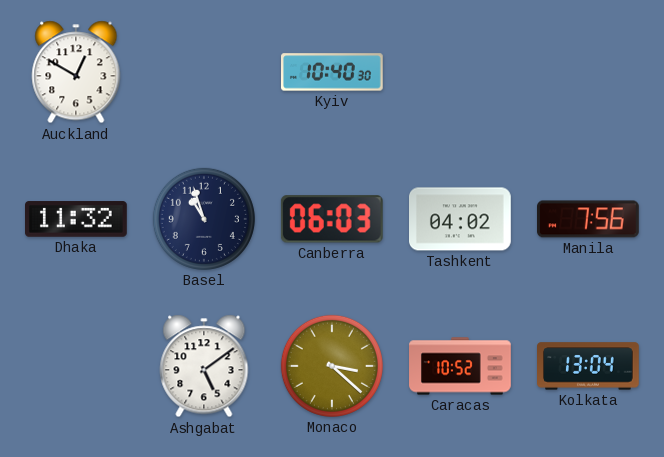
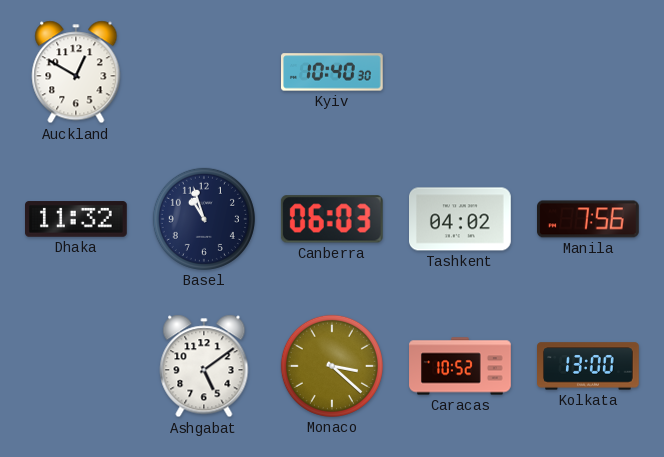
Kolkata: 13:04 -> 13:00 (589, 366)
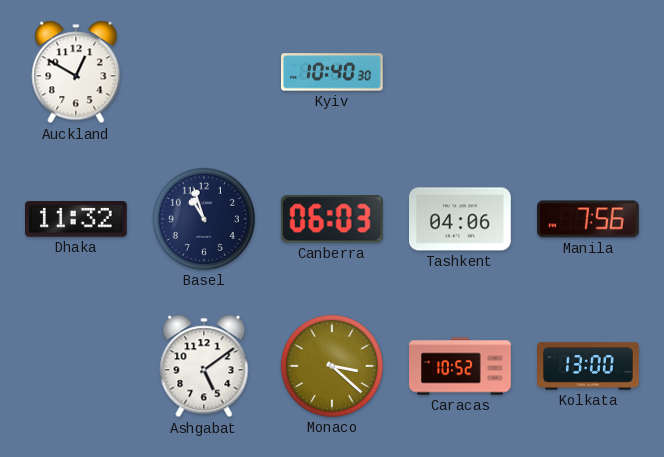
Tashkent: 04:02 -> 04:06 (461, 219)
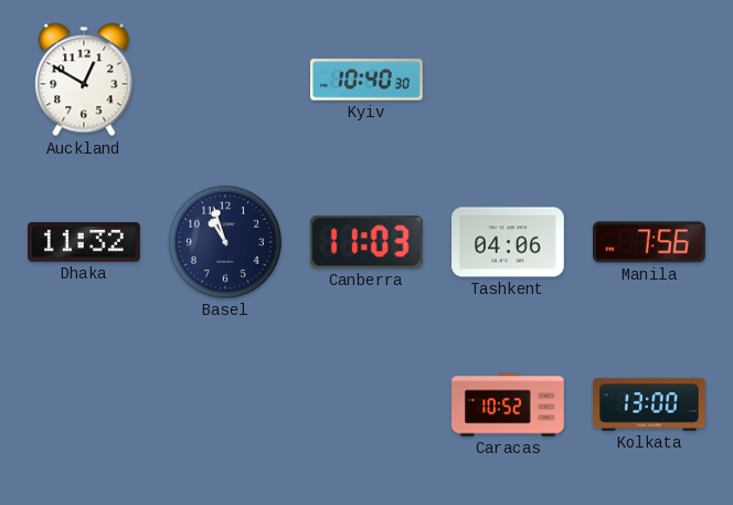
Canberra: 06:03 -> 11:03 (366, 242)
Ashgabat: 5:09 -> none (204, 366)
Monaco: 3:22 -> none (332, 366)
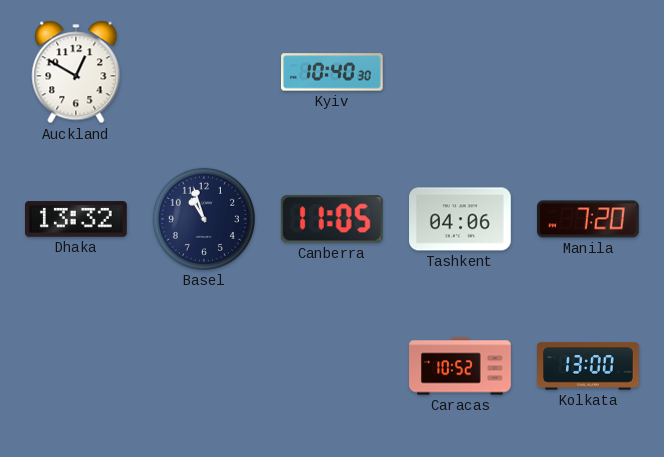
Dhaka: 11:32 -> 13:32 (77, 219)
Canberra: 11:03 -> 11:05 (332, 219)
Manila: 7:56 -> 7:20 (589, 219)
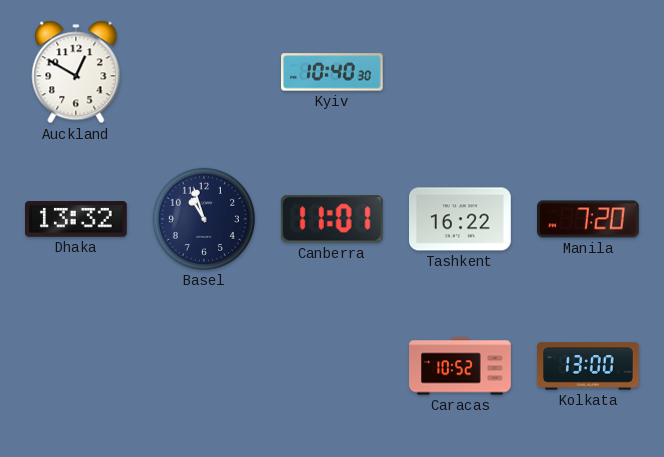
Canberra: 11:05 -> 11:01 (332, 219)
Tashkent: 04:06 -> 16:22 (461, 219)
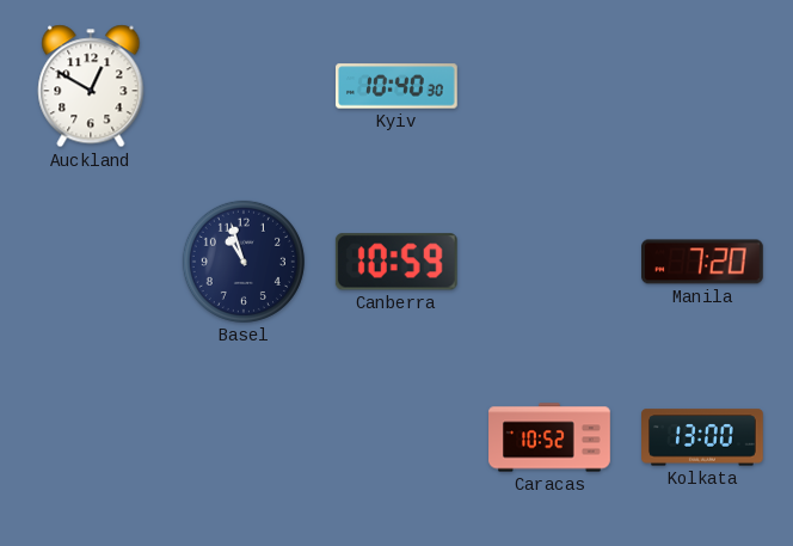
Dhaka: 13:32 -> none (77, 219)
Canberra: 11:01 -> 10:59 (396, 262)
Tashkent: 16:22 -> none (461, 219)
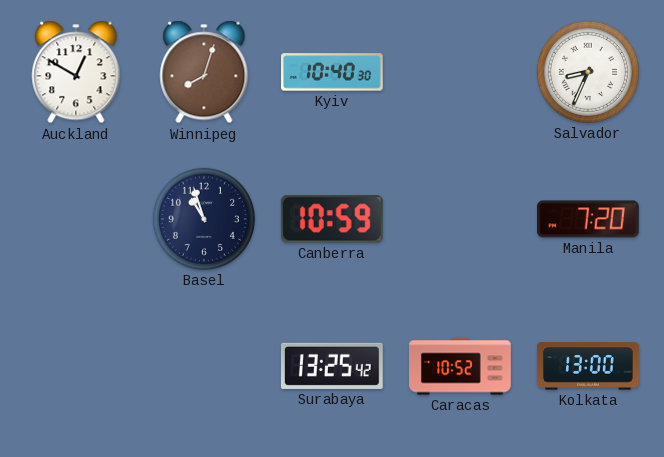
Winnipeg: none -> 8:03 (204, 72)
Salvador: none -> 8:34 (588, 72)
Surabaya: none -> 13:25 (332, 366)
